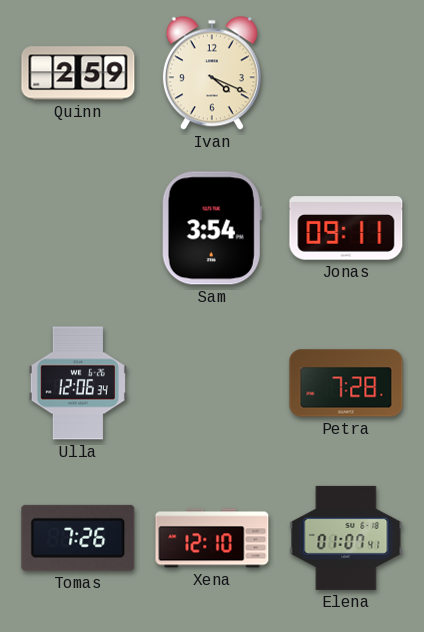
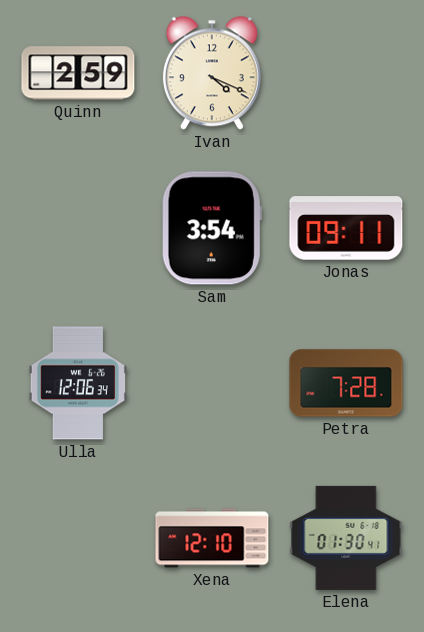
Tomas: 7:26 -> none (78, 538)
Elena: 01:07 -> 01:30 (346, 538)
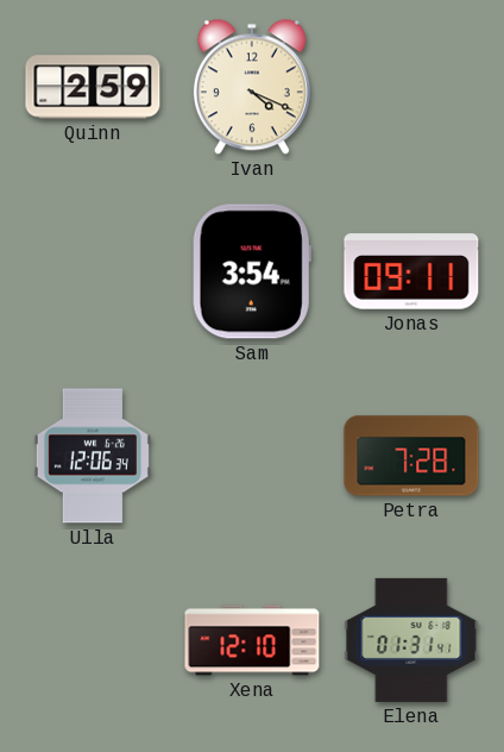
Elena: 01:30 -> 01:31 (411, 640)
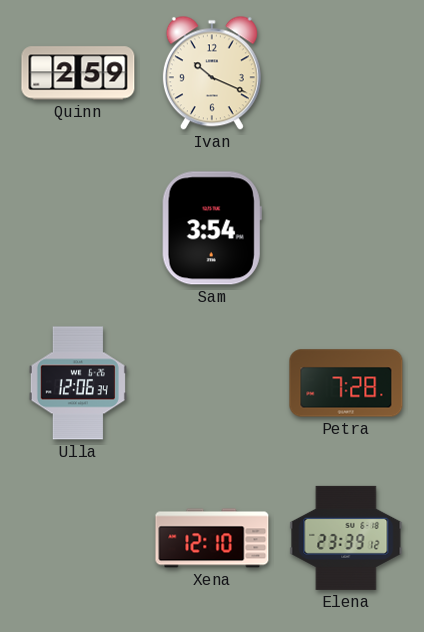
Ivan: 4:19 -> 10:19 (212, 73)
Jonas: 09:11 -> none (411, 271)
Elena: 01:31 -> 23:39 (346, 538)
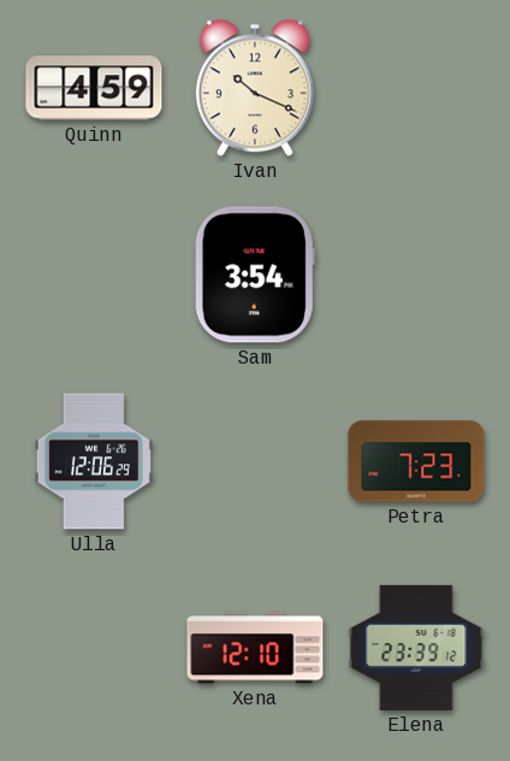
Quinn: 2:59 -> 4:59 (94, 88)
Ulla: 12:06:34 -> 12:06:29 (94, 461)
Petra: 7:28 -> 7:23 (416, 461)
